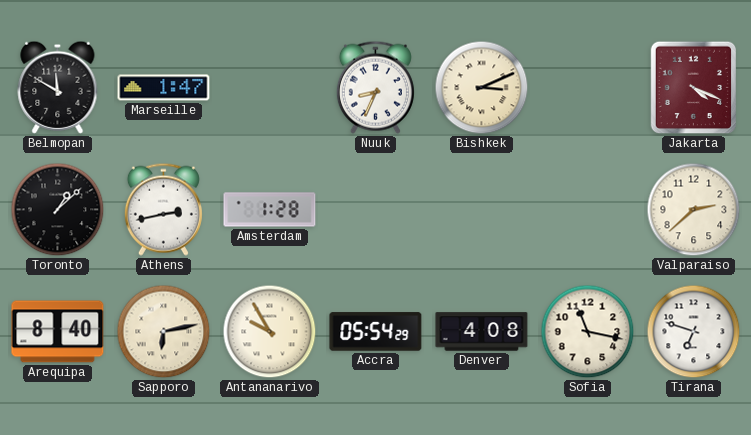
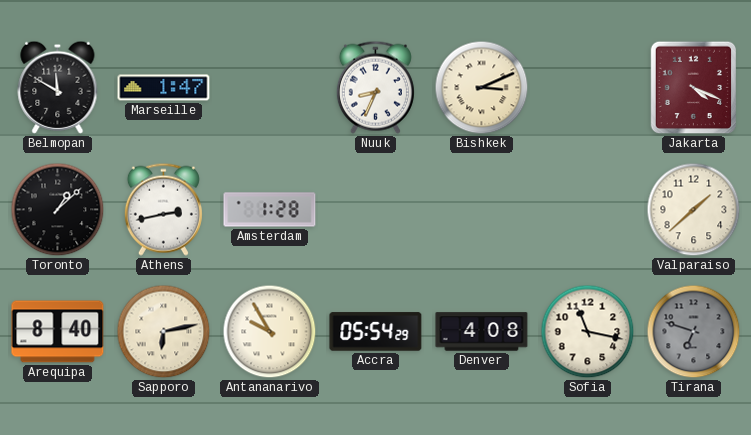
Valparaiso: 2:38 -> 1:38 (694, 210)
Tirana dial: white -> grey (694, 332)
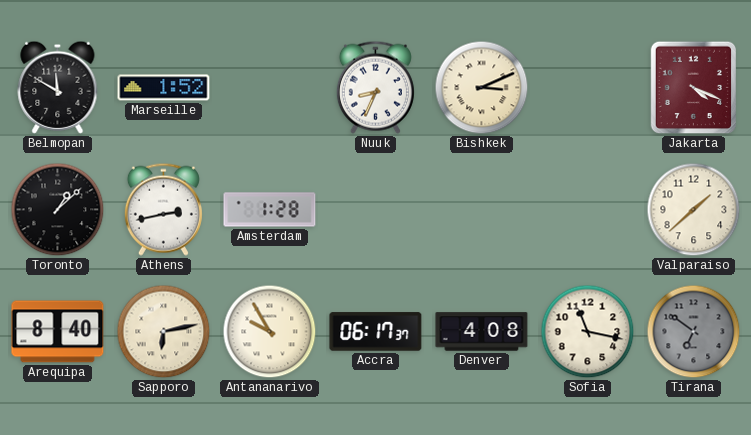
Marseille: 1:47 -> 1:52 (164, 88)
Accra: 05:54 -> 06:17 (376, 332)
Tirana: 6:48 -> 6:51 (694, 332)
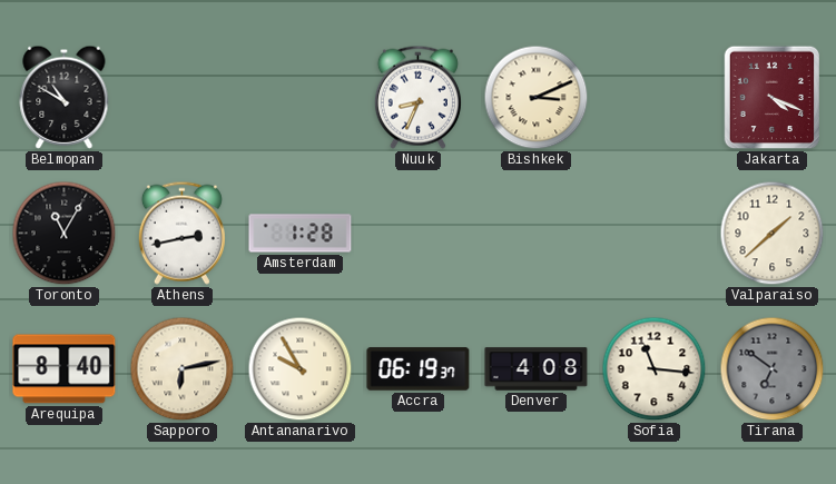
Belmopan: 11:50 -> 10:50 (65, 97)
Marseille: 1:52 -> none (164, 88)
Toronto: 1:08 -> 11:05 (65, 234)
Accra: 06:17 -> 06:19 (419, 369)
Sofia: 11:17 -> 11:16 (655, 369)
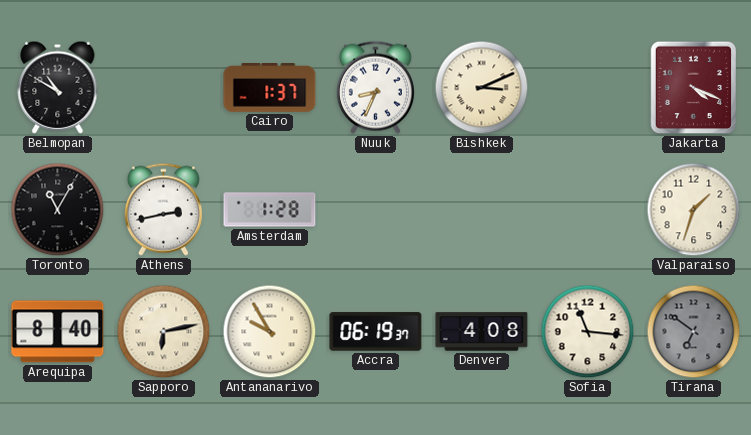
Cairo: none -> 1:37 (270, 88)
Valparaiso: 1:38 -> 1:33 (694, 210)
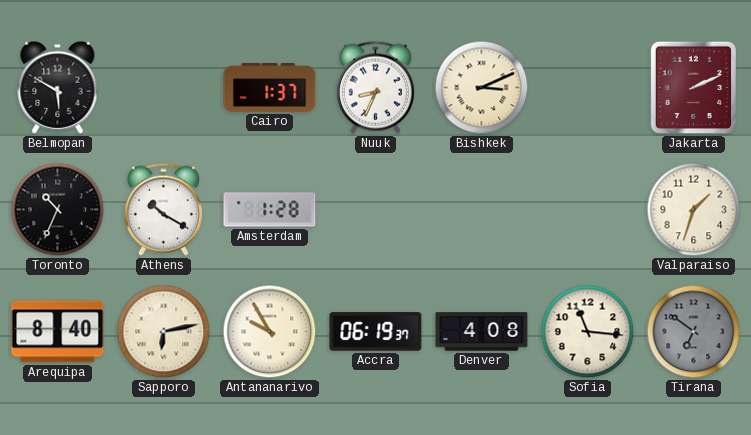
Belmopan: 10:50 -> 5:50 (58, 87)
Jakarta: 4:19 -> 2:11 (693, 88)
Toronto: 11:05 -> 10:34 (58, 210)
Athens: 2:43 -> 10:20 (163, 209)
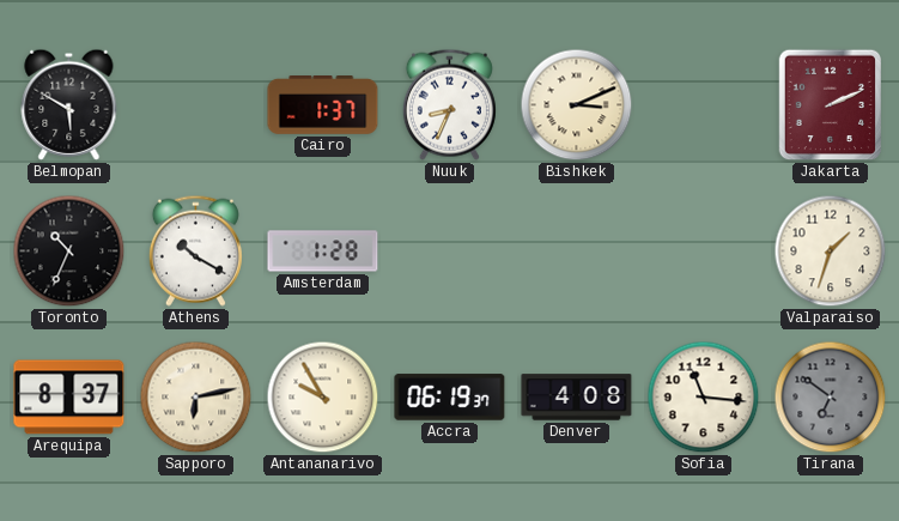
Arequipa: 8:40 -> 8:37 (69, 398)
